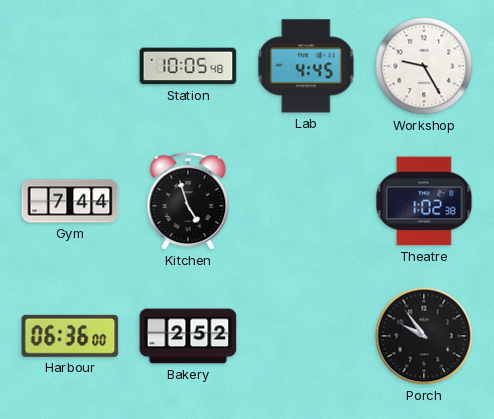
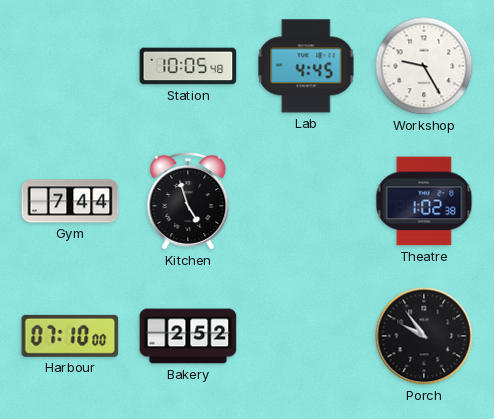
Harbour: 06:36 -> 07:10 (70, 336)
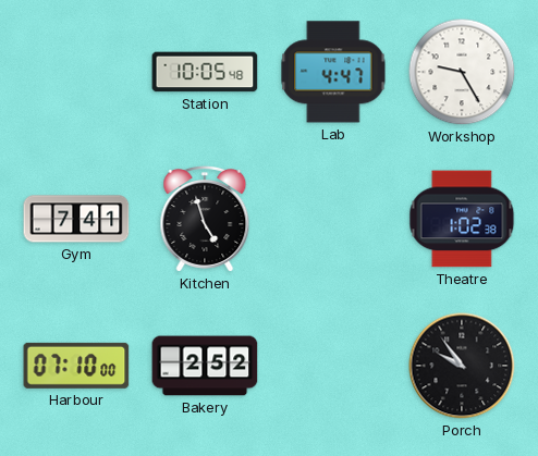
Lab: 4:45 -> 4:47 (333, 72)
Gym: 7:44 -> 7:41 (76, 219)
